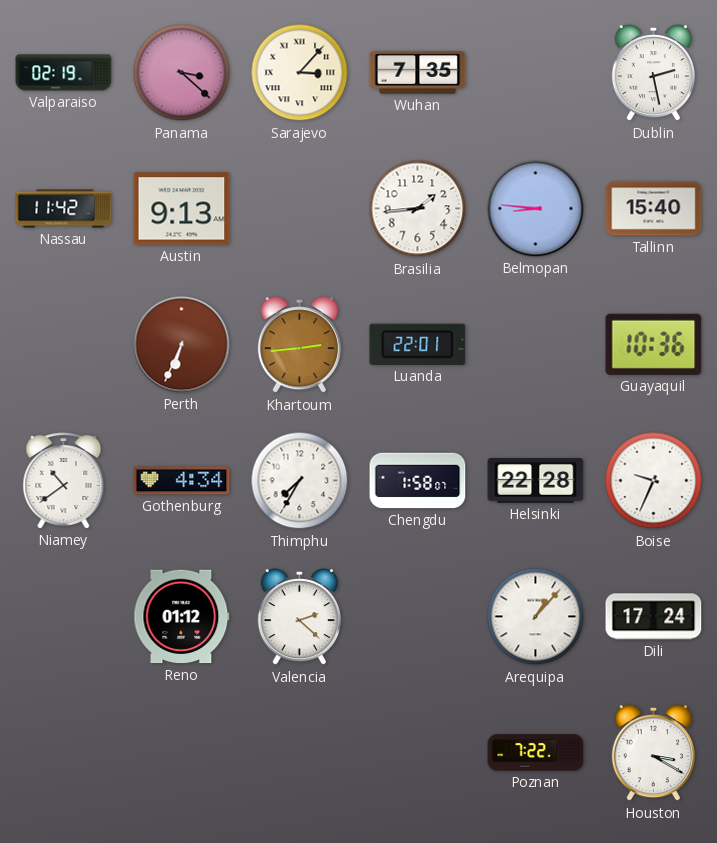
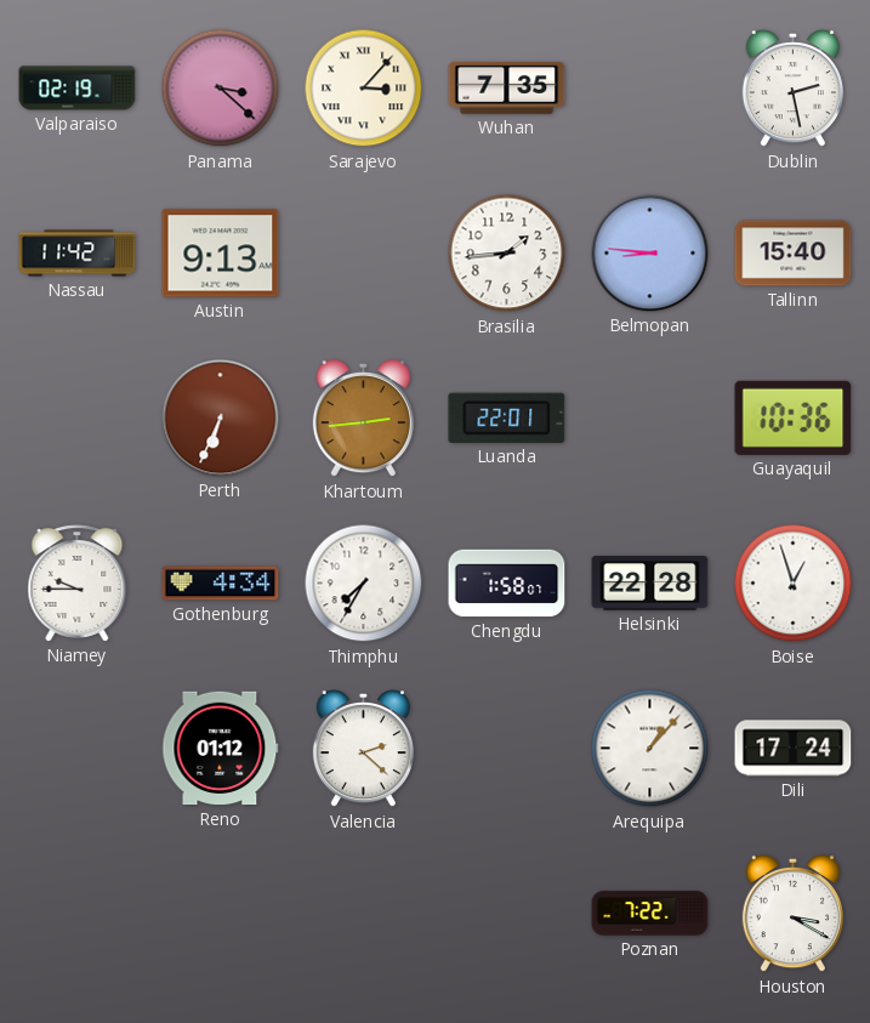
Niamey: 10:39 -> 9:45 (78, 584)
Boise: 9:34 -> 12:57 (794, 584)
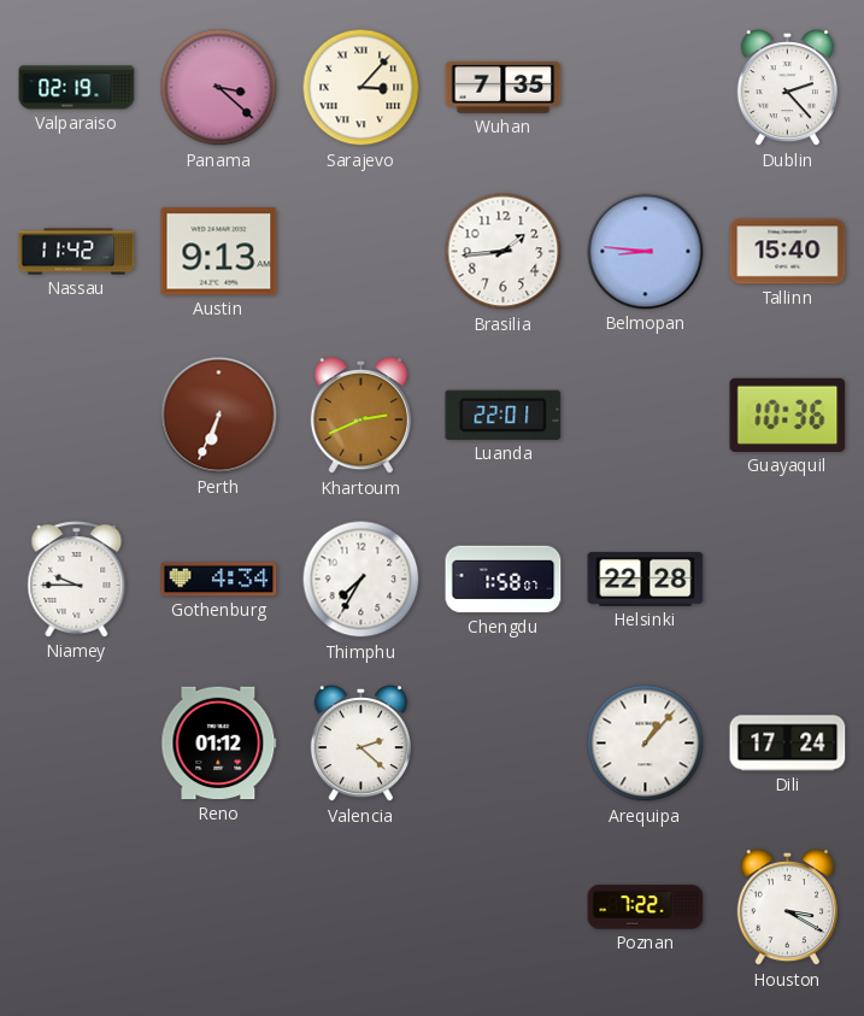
Dublin: 2:28 -> 2:23 (787, 88)
Khartoum: 2:44 -> 2:41 (360, 416)
Boise: 12:57 -> none (794, 584)
